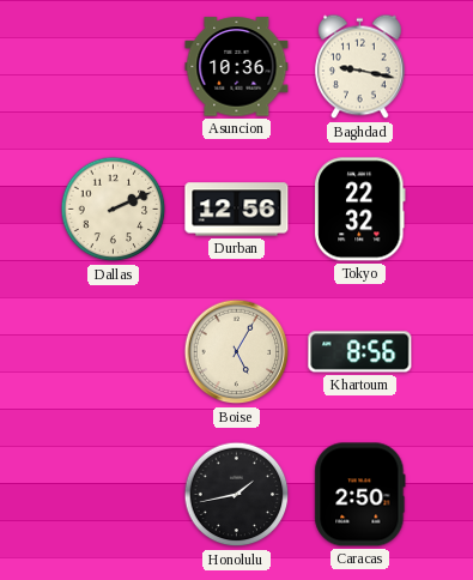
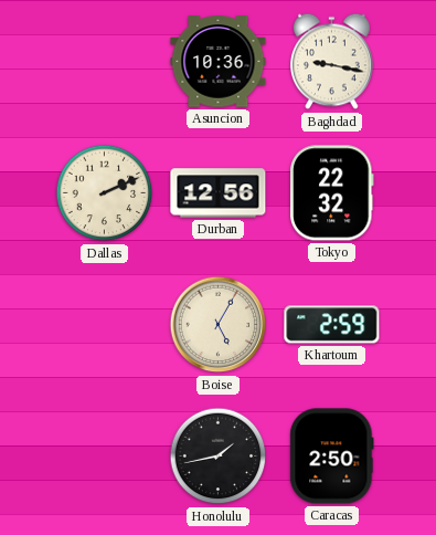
Khartoum: 8:56 -> 2:59 (332, 325)
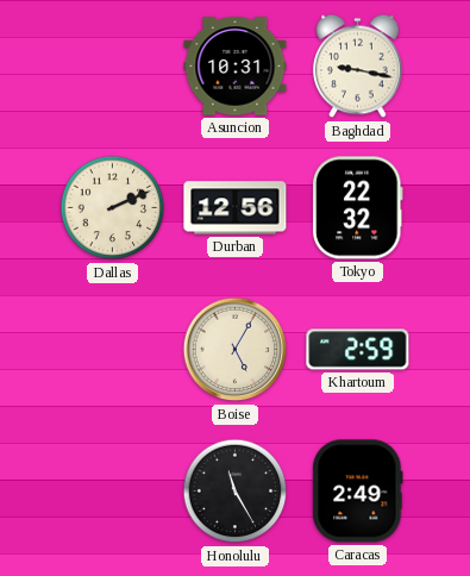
Asuncion: 10:36 -> 10:31 (236, 67)
Honolulu: 1:43 -> 11:25 (236, 492)
Caracas: 2:50 -> 2:49 (358, 492)
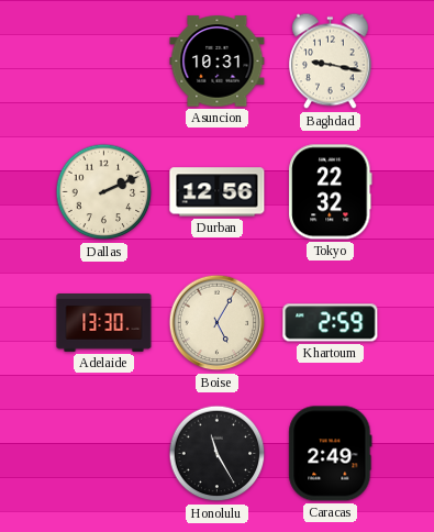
Adelaide: none -> 13:30 (104, 323)
